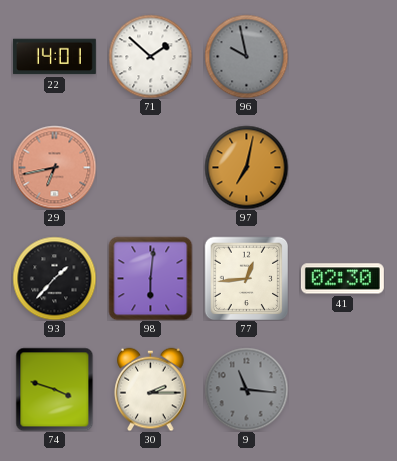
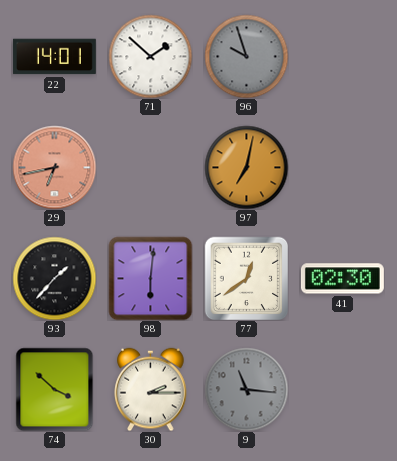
96: 9:58 -> 9:57 (246, 56)
77: 12:44 -> 12:39 (246, 278)
74: 3:48 -> 3:52 (55, 389)
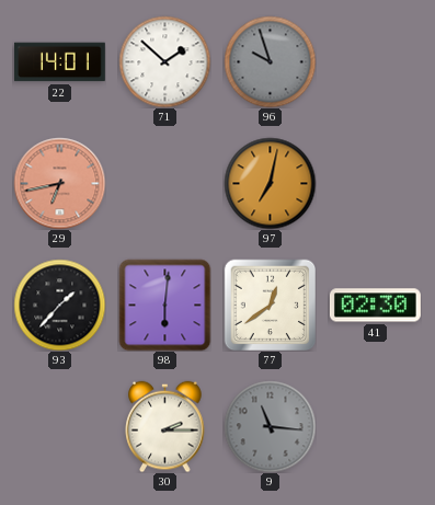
74: 3:52 -> none (55, 389)
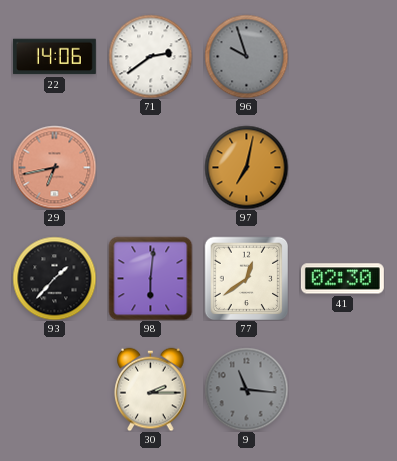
22: 14:01 -> 14:06 (54, 57)
71: 1:52 -> 2:39 (150, 56)
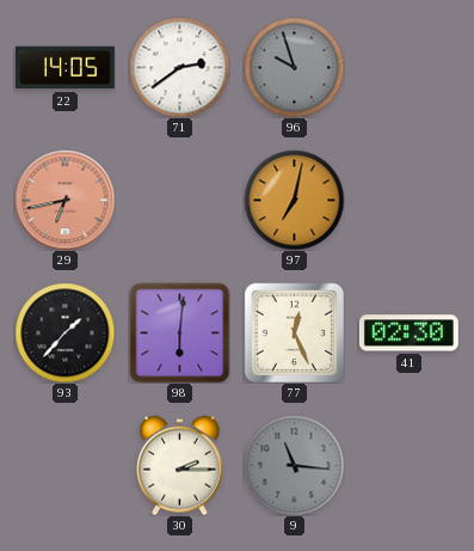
22: 14:06 -> 14:05 (64, 68)
77: 12:39 -> 12:26 (294, 332)
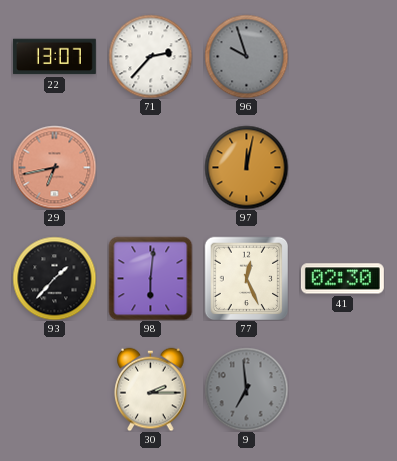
22: 14:05 -> 13:07 (54, 57)
71: 2:39 -> 2:37 (150, 56)
97: 7:02 -> 12:02 (246, 167)
9: 11:16 -> 6:59 (246, 389)
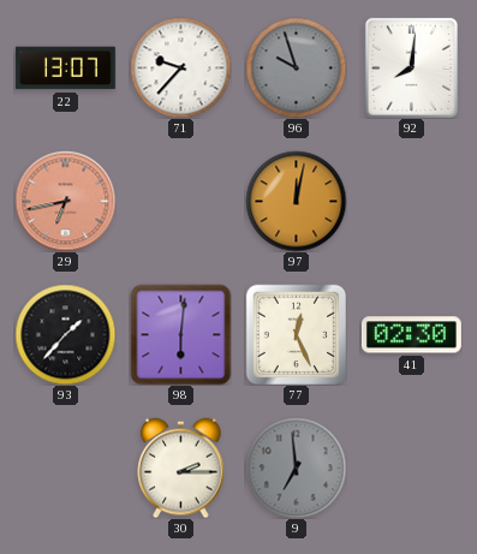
71: 2:37 -> 9:37 (180, 67)
92: none -> 8:01 (411, 67)
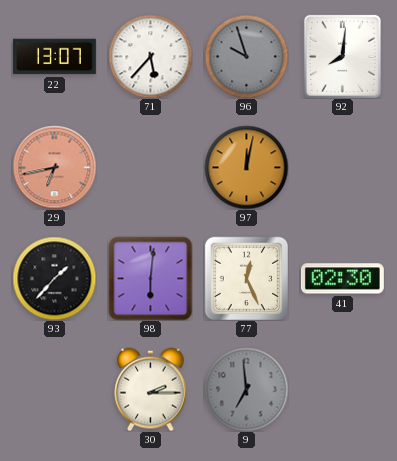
71: 9:37 -> 5:37 (150, 56)
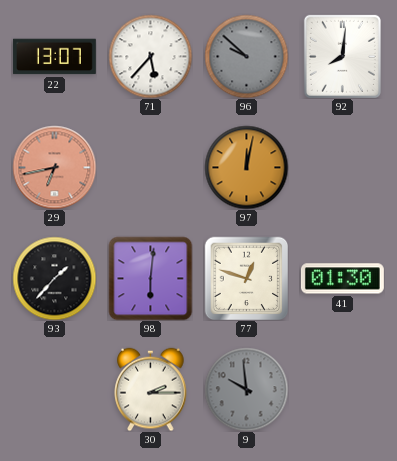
96: 9:57 -> 9:52 (246, 56)
77: 12:26 -> 12:48 (246, 278)
41: 02:30 -> 01:30 (342, 279)
9: 6:59 -> 9:59 (246, 389)
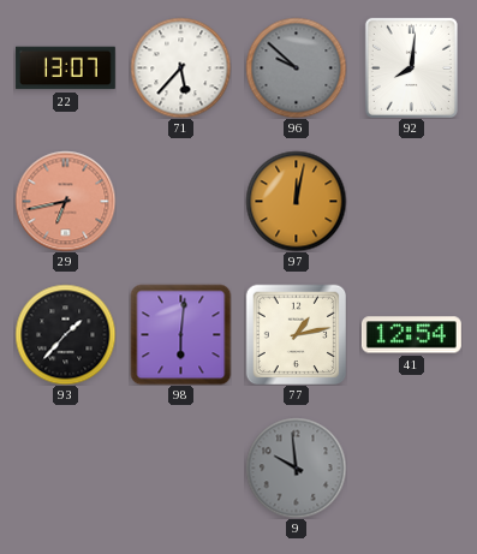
77: 12:48 -> 1:13 (296, 334)
41: 01:30 -> 12:54 (411, 335)
30: 2:15 -> none (151, 389)
